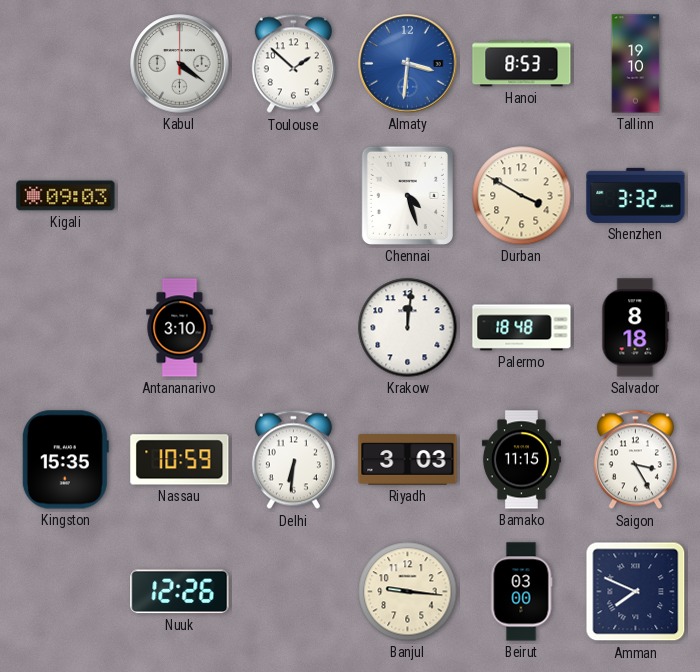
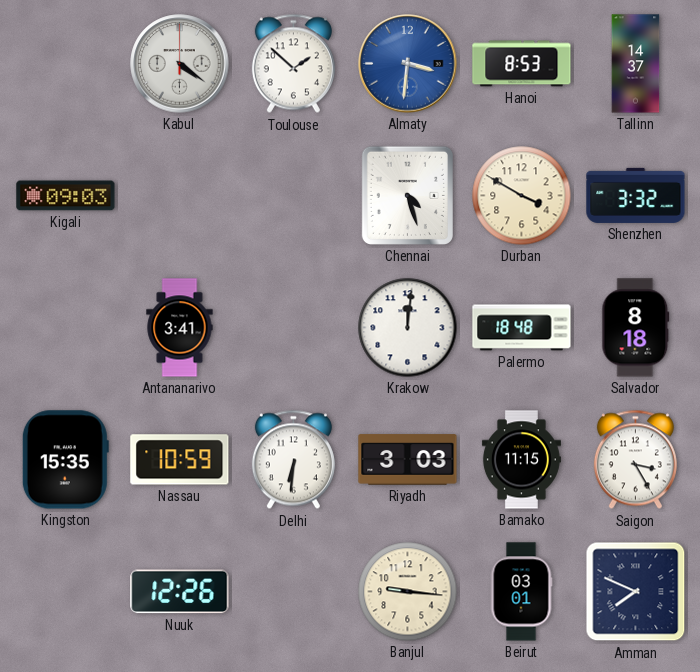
Tallinn: 19:10 -> 14:37 (636, 64)
Antananarivo: 3:10 -> 3:41 (180, 328)
Beirut: 03:00 -> 03:01 (521, 592)
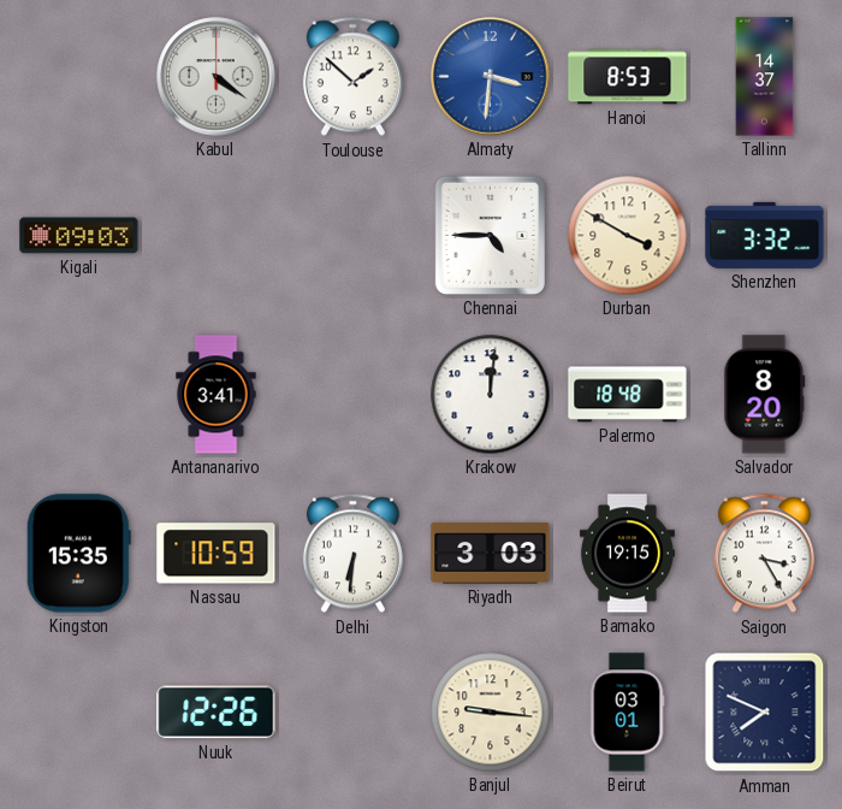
Chennai: 4:27 -> 4:45 (490, 235)
Salvador: 8:18 -> 8:20 (765, 395)
Bamako: 11:15 -> 19:15 (627, 554)
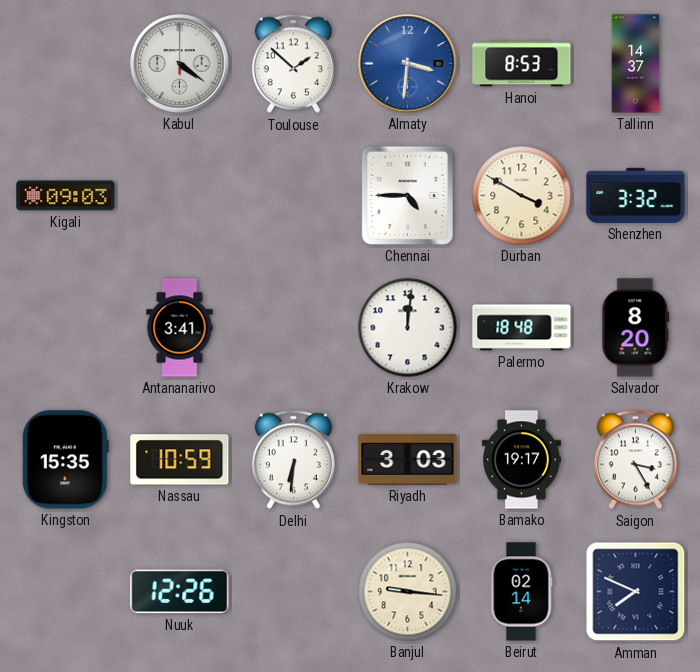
Bamako: 19:15 -> 19:17 (521, 460)
Beirut: 03:01 -> 02:14 (521, 592)
